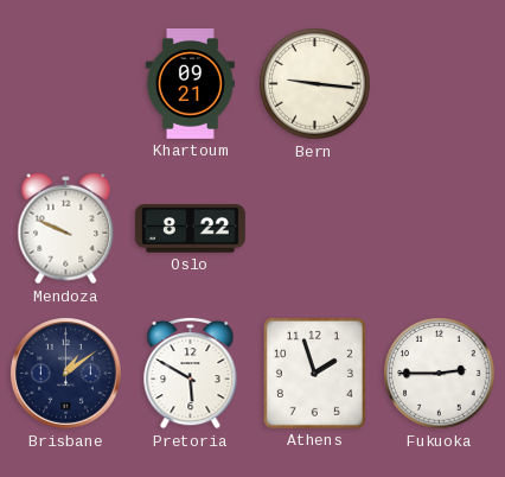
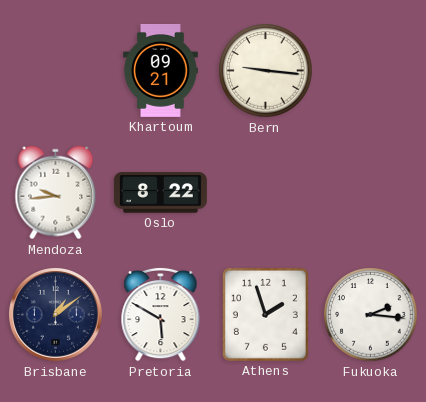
Mendoza: 9:49 -> 9:44 (56, 193)
Fukuoka: 2:45 -> 2:16 (371, 315)
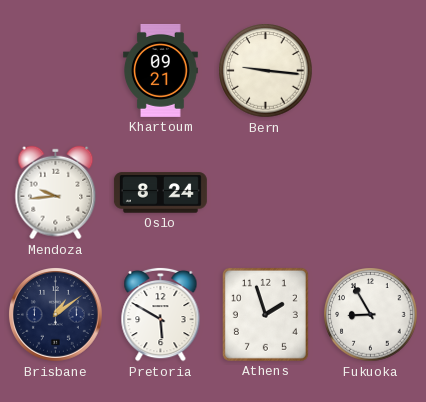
Oslo: 8:22 -> 8:24 (160, 193)
Fukuoka: 2:16 -> 8:55 (371, 315)
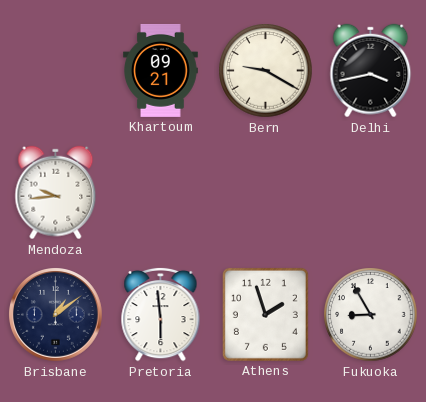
Bern: 9:16 -> 9:20 (266, 71)
Delhi: none -> 3:43 (371, 71)
Oslo: 8:24 -> none (160, 193)
Pretoria: 5:50 -> 5:59 (161, 314)
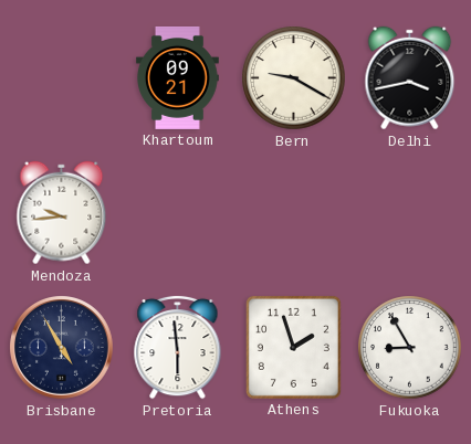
Brisbane: 1:09 -> 4:55 (62, 348)
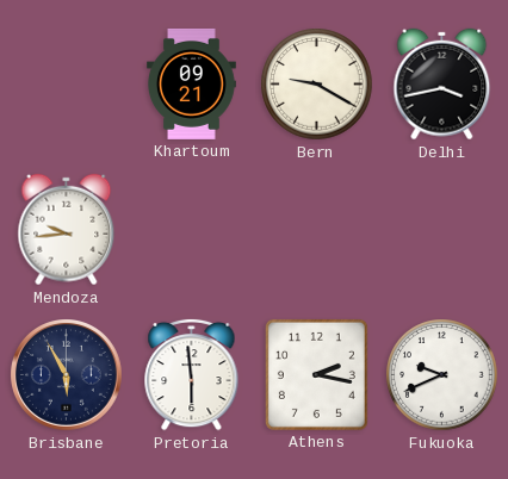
Brisbane: 4:55 -> 5:55 (67, 375)
Athens: 1:57 -> 2:17 (316, 374)
Fukuoka: 8:55 -> 9:41 (442, 375)
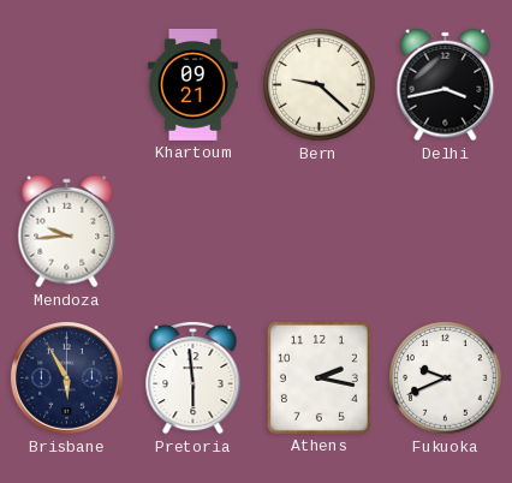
Bern: 9:20 -> 9:22 (320, 85)
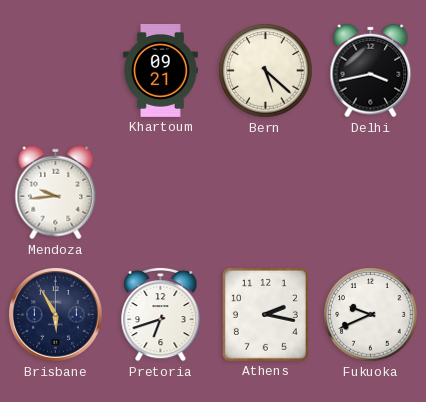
Bern: 9:22 -> 5:22 (266, 71)
Pretoria: 5:59 -> 6:42 (161, 314)
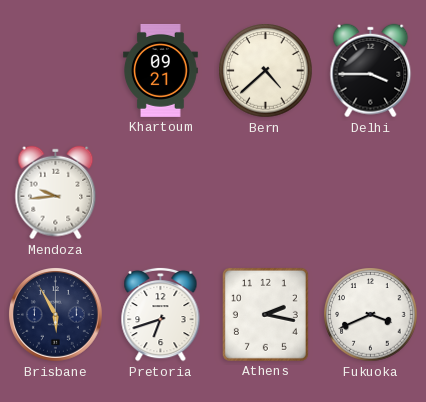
Bern: 5:22 -> 4:38 (266, 71)
Delhi: 3:43 -> 3:45 (371, 71)
Fukuoka: 9:41 -> 3:41 (371, 315)
